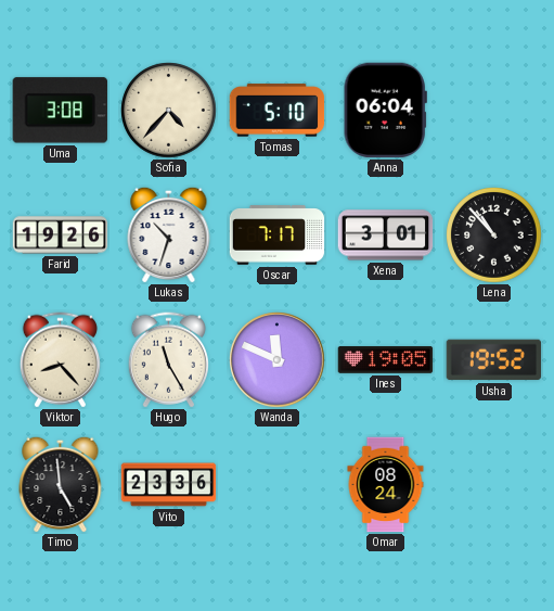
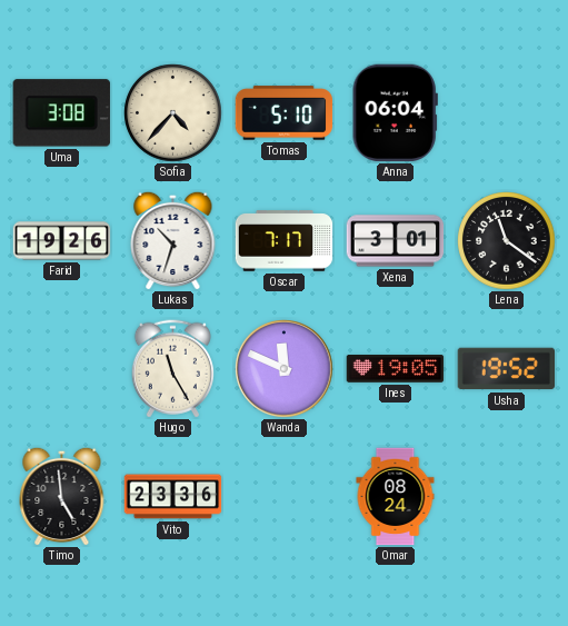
Lena: 10:53 -> 11:21 (507, 241)
Viktor: 8:23 -> none (60, 360)
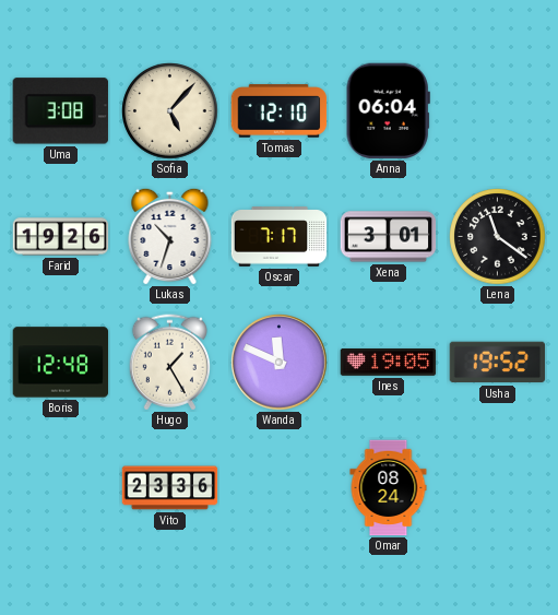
Sofia: 4:37 -> 5:07 (170, 111)
Tomas: 5:10 -> 12:10 (280, 111)
Boris: none -> 12:48 (61, 363)
Hugo: 11:25 -> 1:25 (169, 363)
Timo: 4:59 -> none (62, 496)
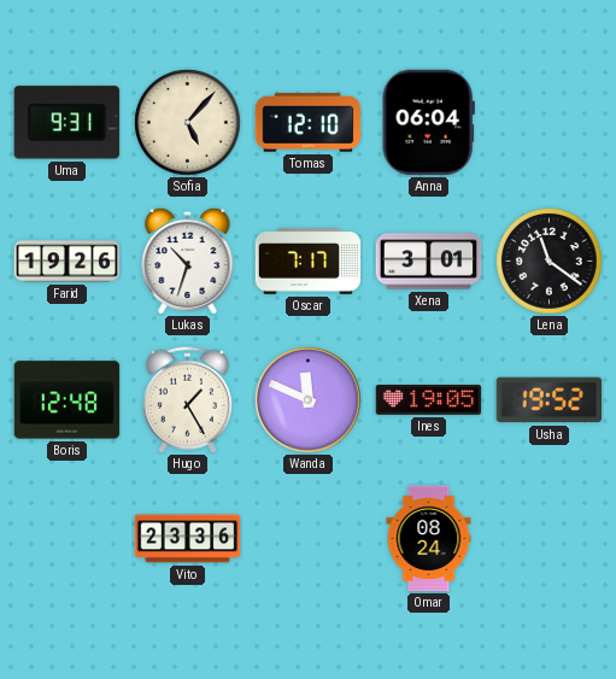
Uma: 3:08 -> 9:31 (66, 123)
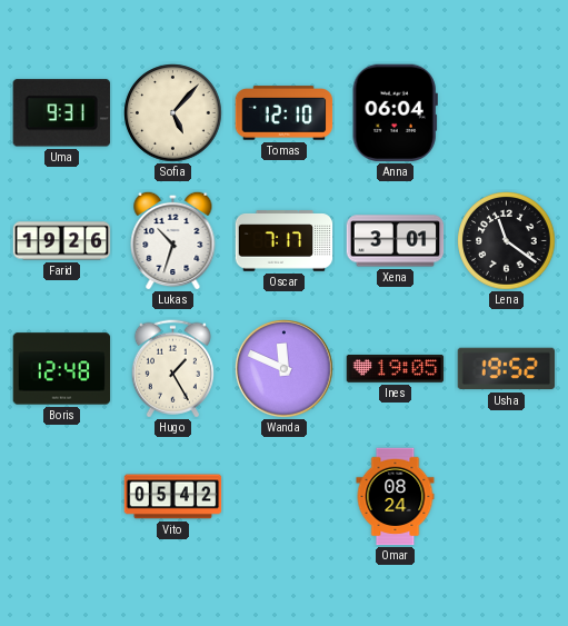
Vito: 23:36 -> 05:42 (173, 497)
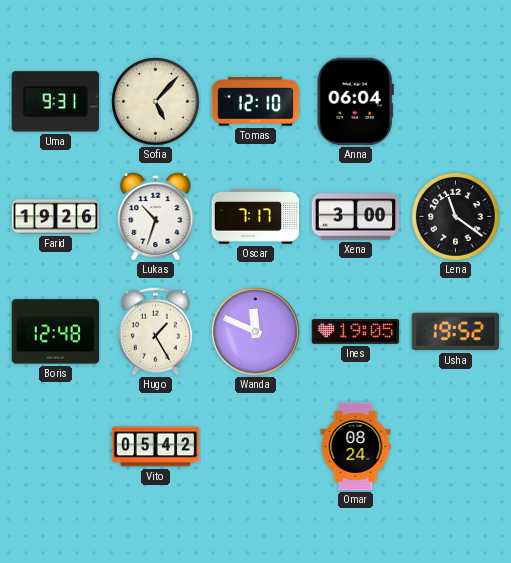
Xena: 3:01 -> 3:00 (356, 217)
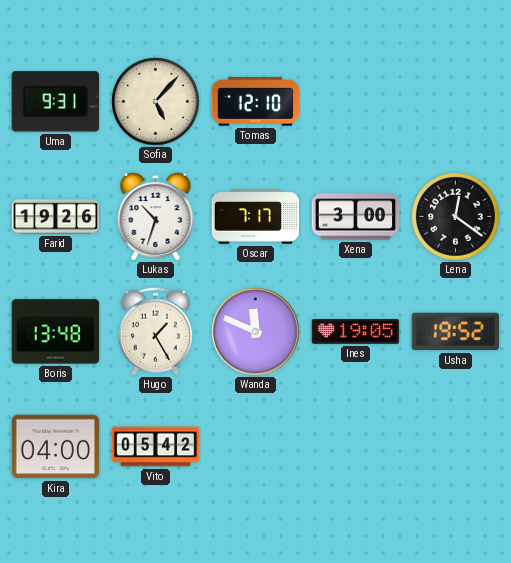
Anna: 06:04 -> none (355, 102)
Lena: 11:21 -> 12:21 (456, 217)
Boris: 12:48 -> 13:48 (56, 332)
Kira: none -> 04:00 (56, 447)
Omar: 08:24 -> none (356, 447)
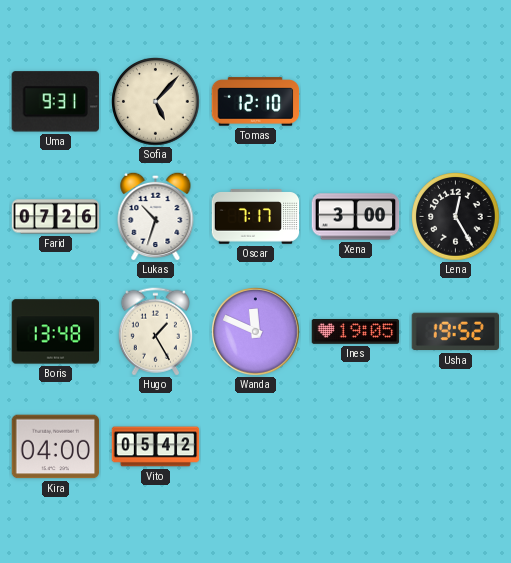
Farid: 19:26 -> 07:26 (56, 217)
Lena: 12:21 -> 12:25 (456, 217)
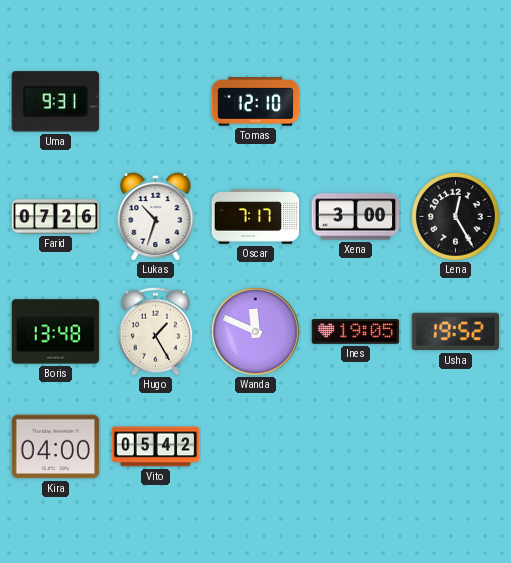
Sofia: 5:07 -> none (156, 102)
